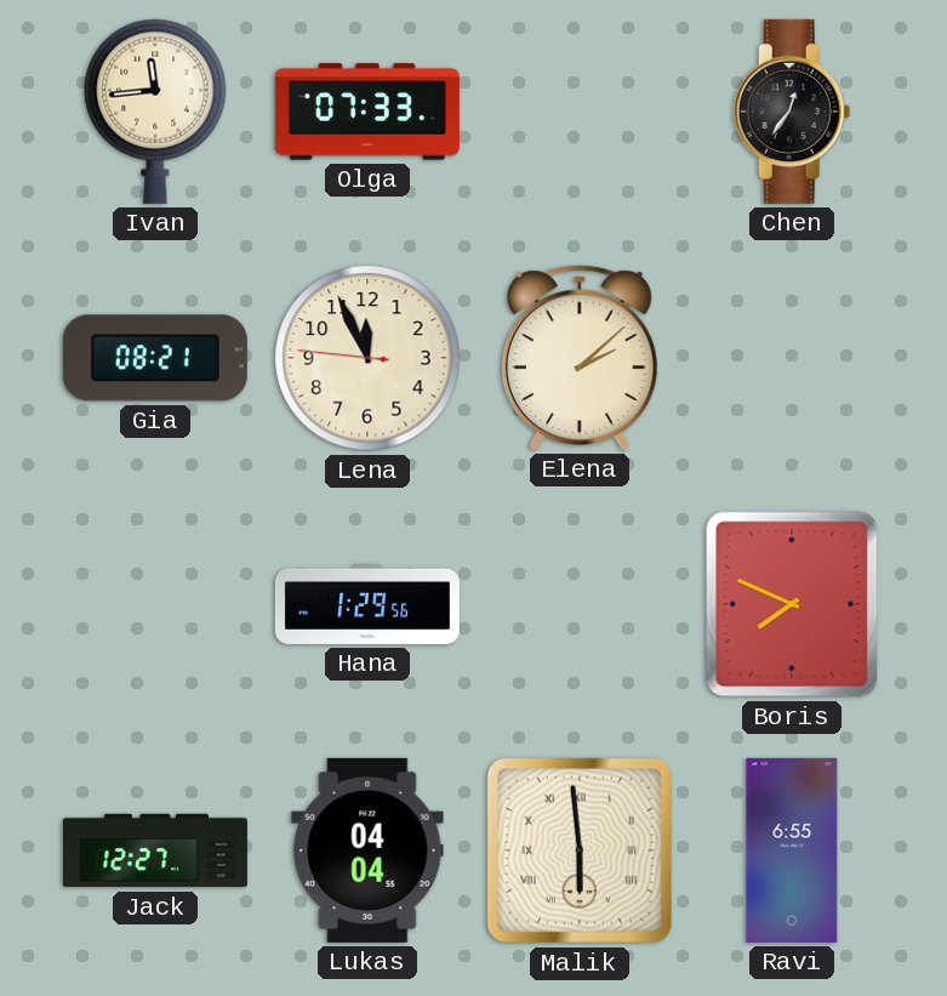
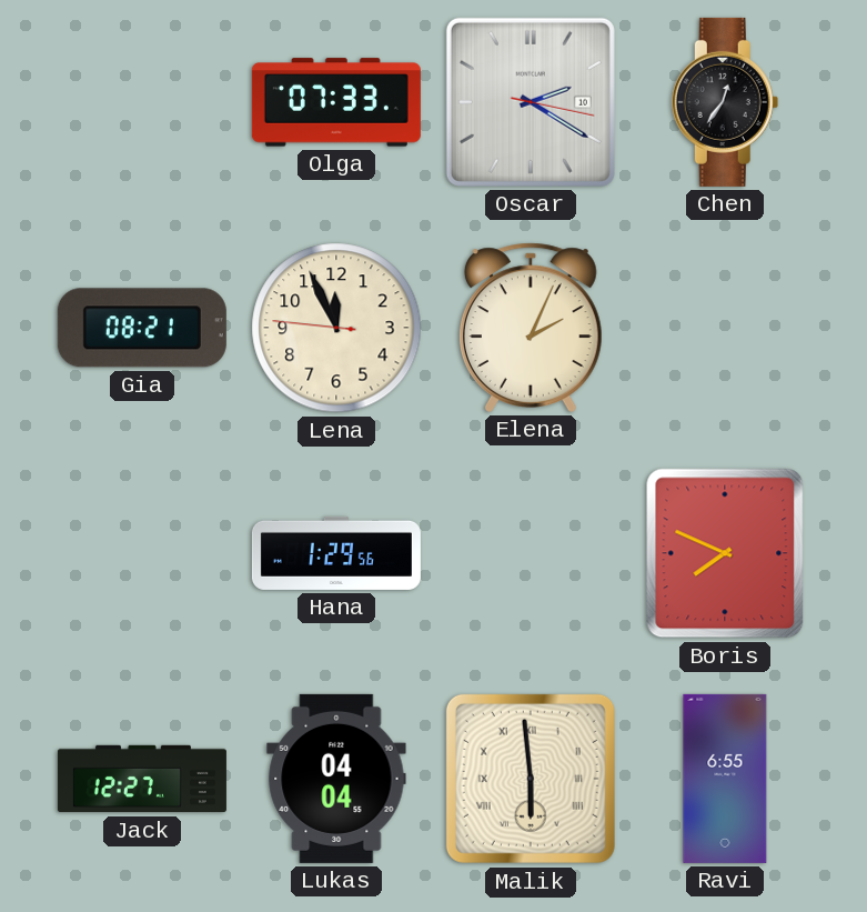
Ivan: 11:44 -> none (155, 112)
Oscar: none -> 2:20 (531, 102)
Elena: 2:08 -> 2:04 (531, 328)
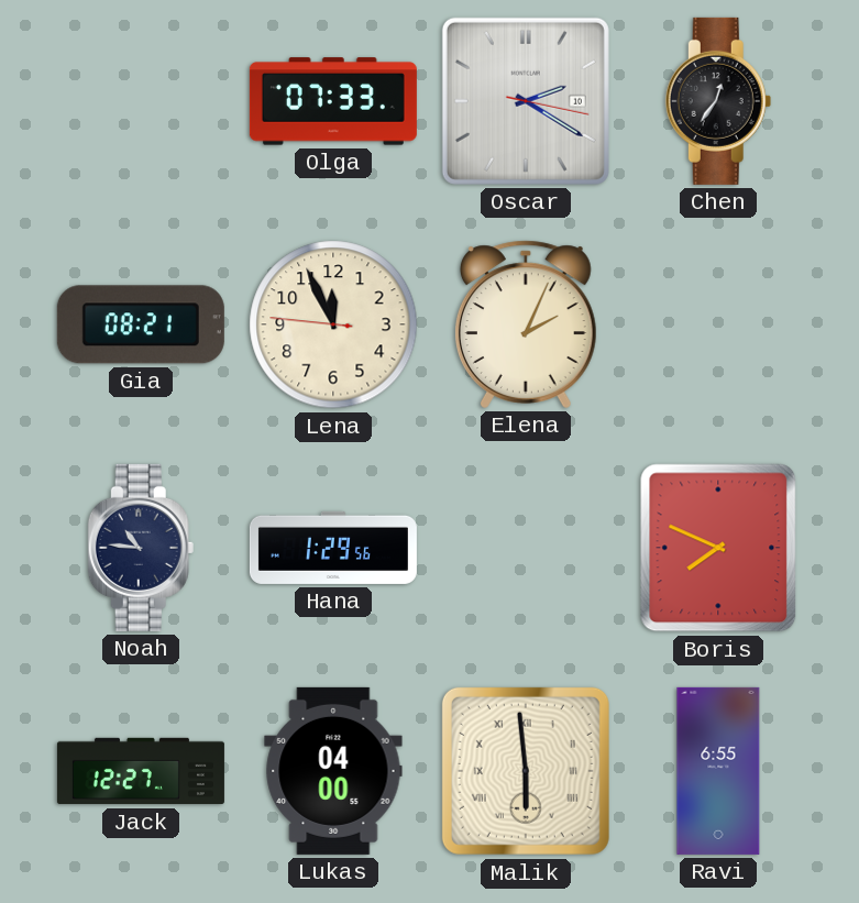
Noah: none -> 10:46 (141, 548)
Lukas: 04:04 -> 04:00 (333, 771)
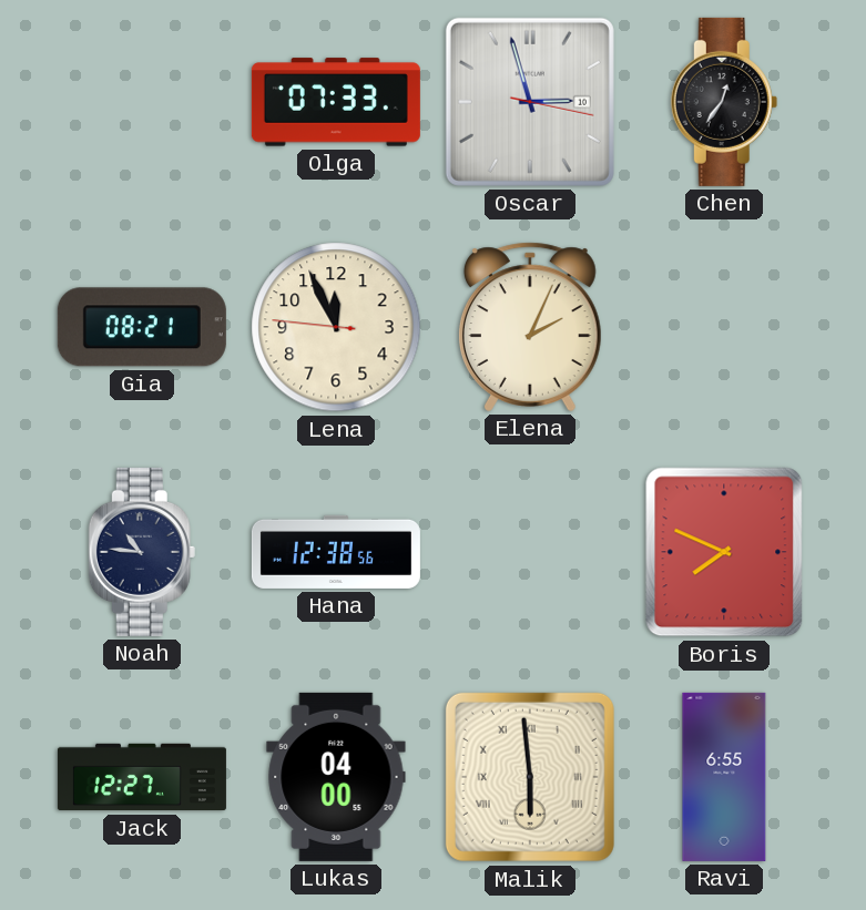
Oscar: 2:20 -> 2:57 (530, 102)
Hana: 1:29 -> 12:38 (336, 552)
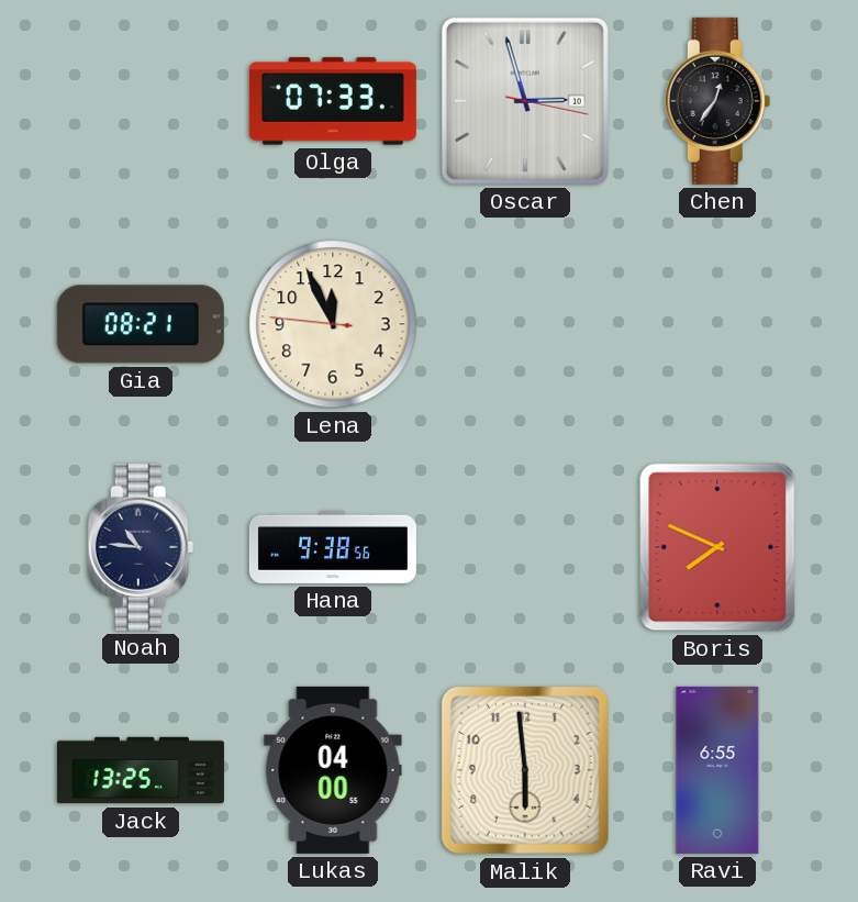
Elena: 2:04 -> none (530, 327)
Hana: 12:38 -> 9:38 (333, 547)
Jack: 12:27 -> 13:25 (141, 770)
Malik numerals: Roman -> Arabic (525, 770)
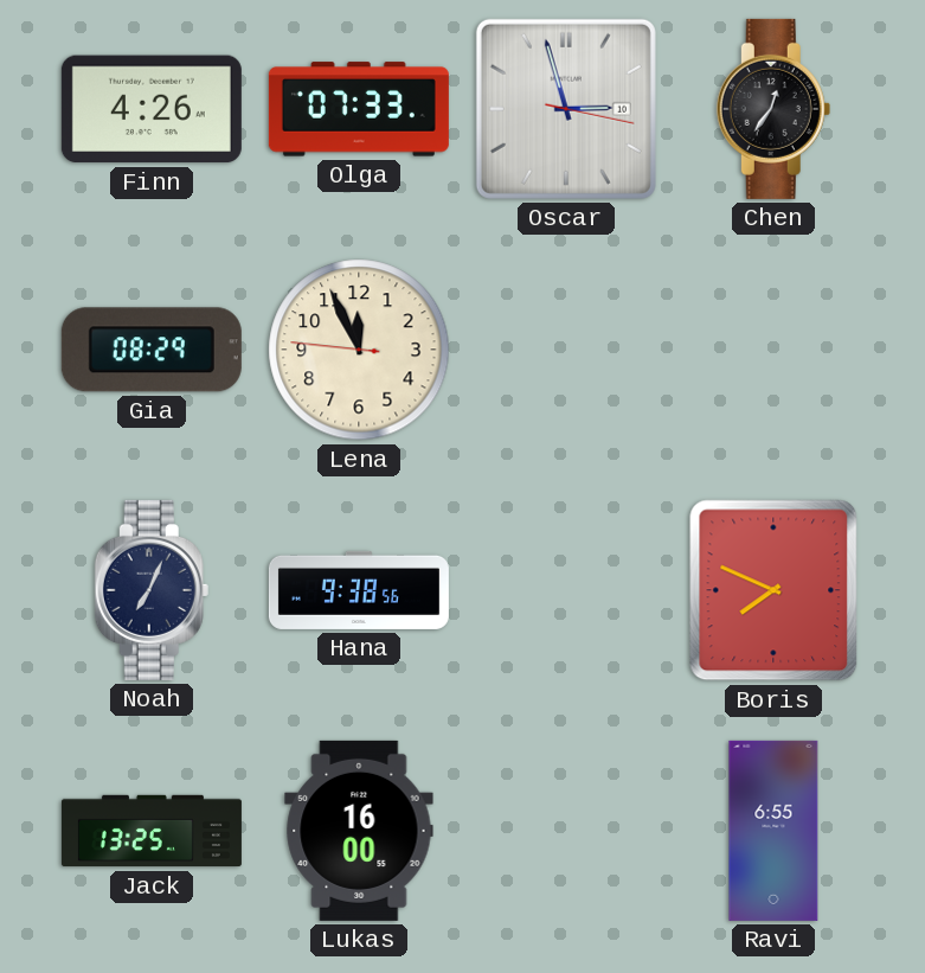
Finn: none -> 4:26 (152, 109)
Gia: 08:21 -> 08:29 (152, 350)
Noah: 10:46 -> 7:04 (152, 590)
Lukas: 04:00 -> 16:00 (359, 831)
Malik: 5:59 -> none (525, 770)
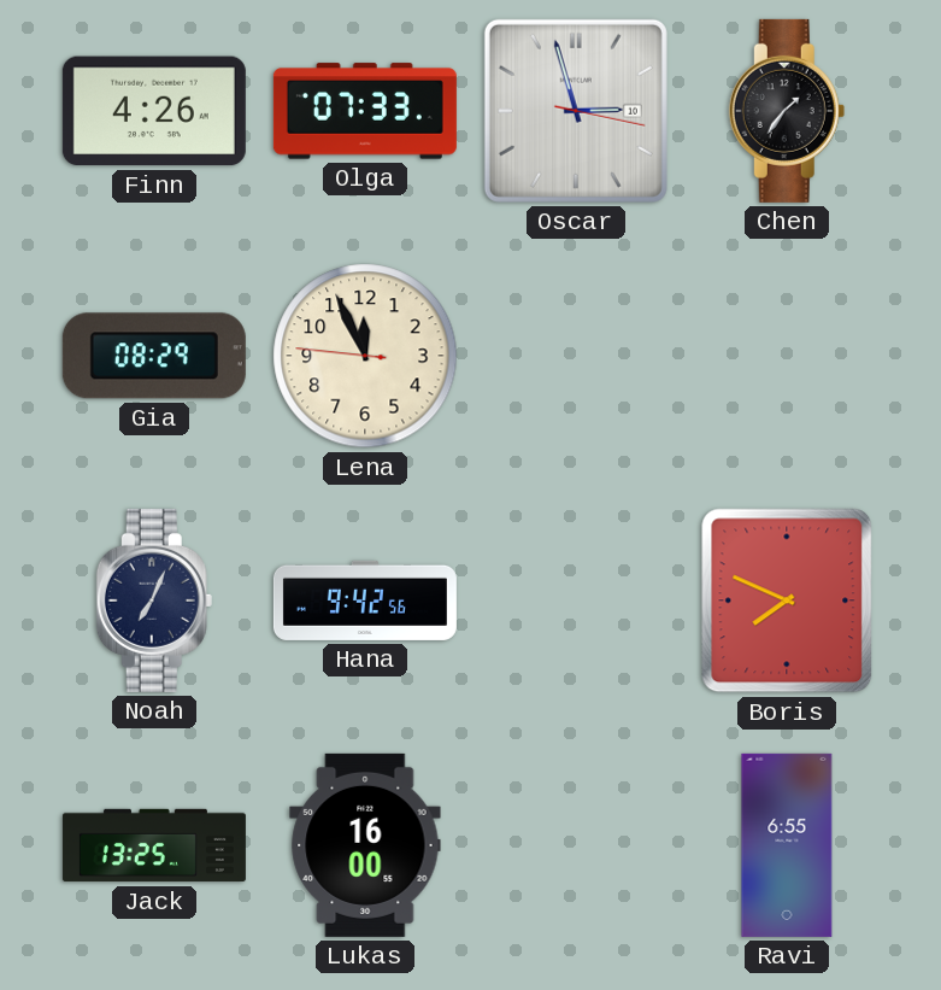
Chen: 12:36 -> 1:36 (787, 111)
Hana: 9:38 -> 9:42 (365, 601)
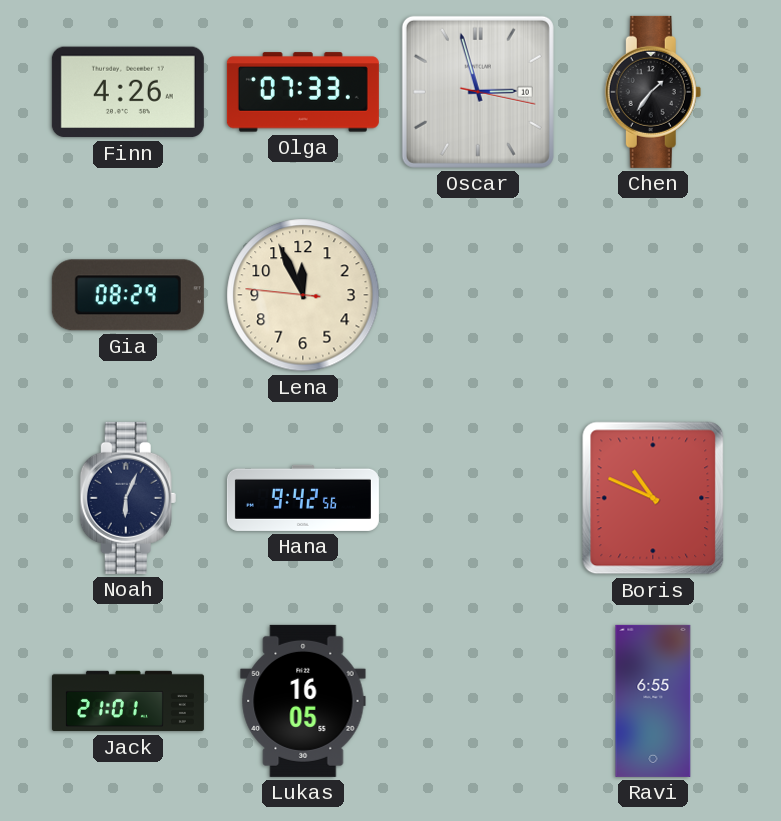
Noah: 7:04 -> 6:04 (128, 498)
Boris: 7:49 -> 10:49 (653, 498)
Jack: 13:25 -> 21:01 (128, 701)
Lukas: 16:00 -> 16:05 (303, 701)
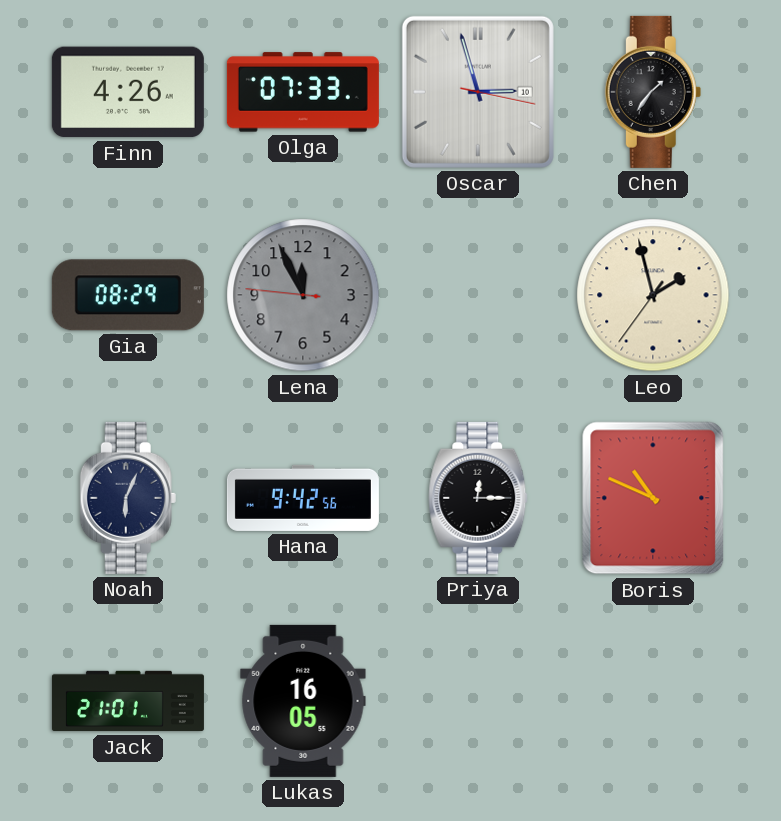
Lena dial: cream -> grey (303, 295)
Leo: none -> 1:57 (653, 295)
Priya: none -> 12:15 (478, 498)
Ravi: 6:55 -> none (653, 701)
